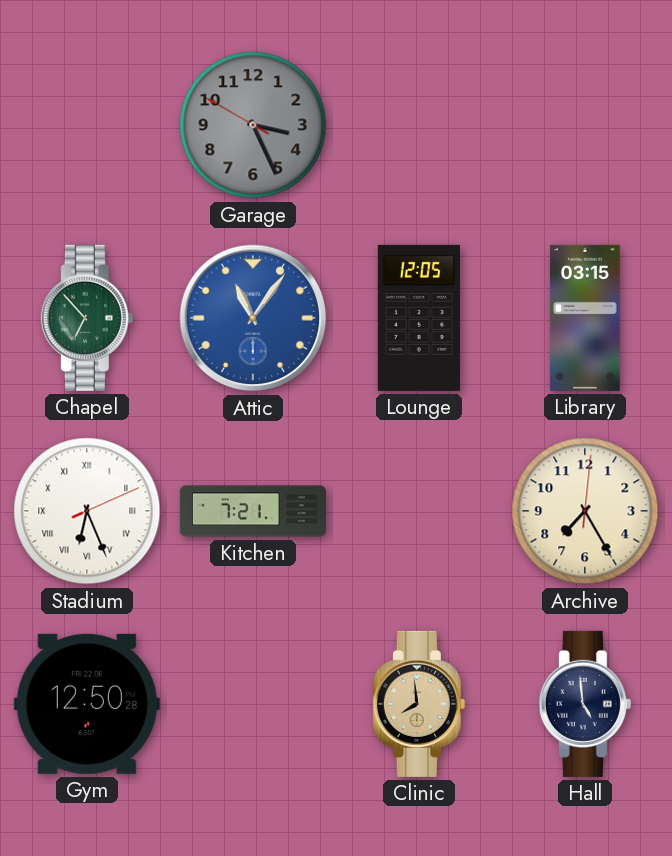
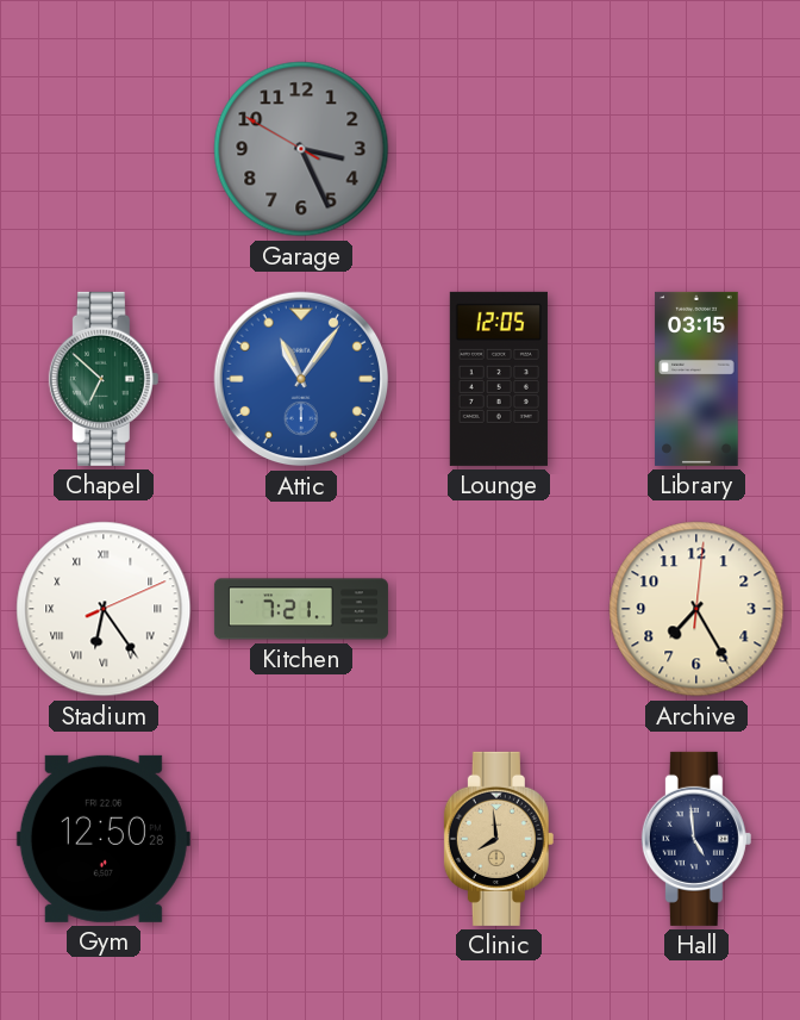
Chapel: 6:53 -> 6:52 (104, 379)
Stadium: 6:26 -> 6:24 (104, 609)
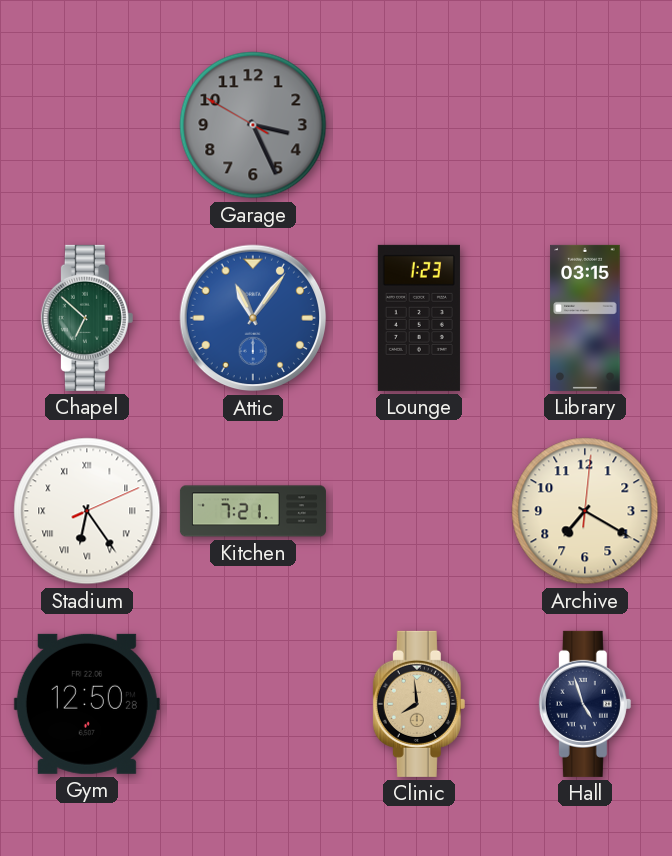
Lounge: 12:05 -> 1:23 (419, 318)
Archive: 7:25 -> 7:20 (585, 511)
Hall: 4:59 -> 4:57 (585, 704)
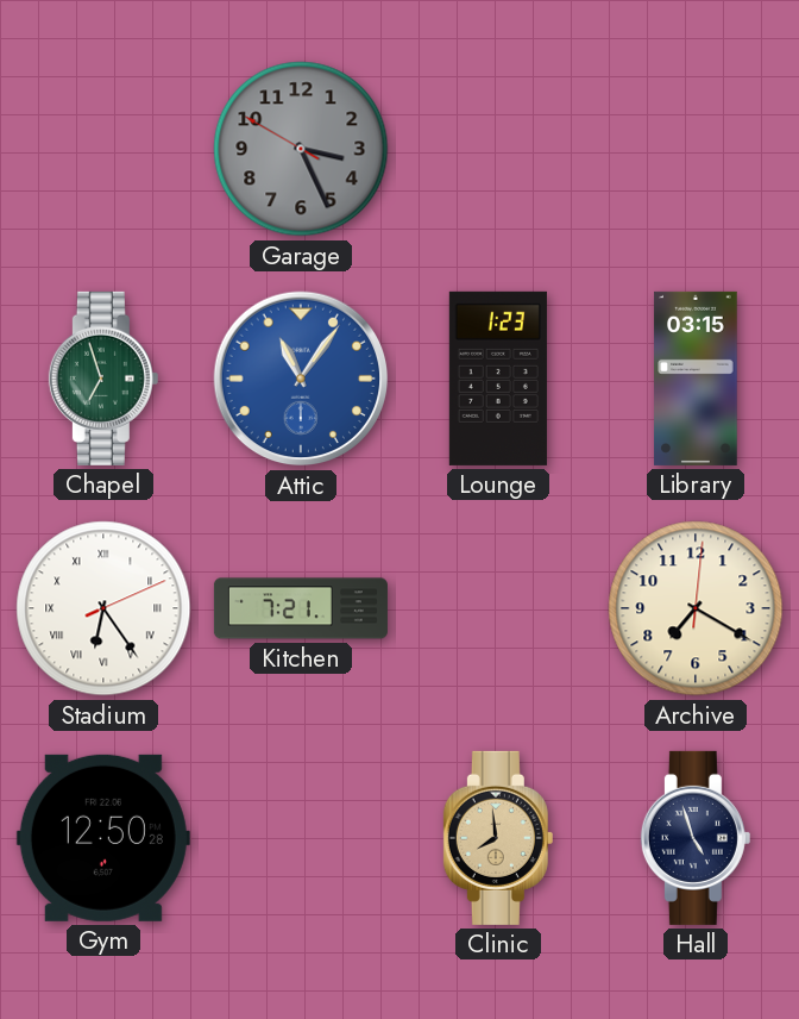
Chapel: 6:52 -> 6:57 (103, 379)
